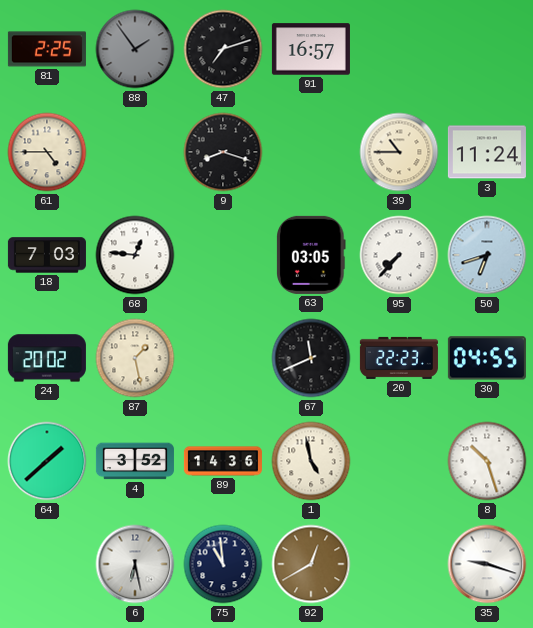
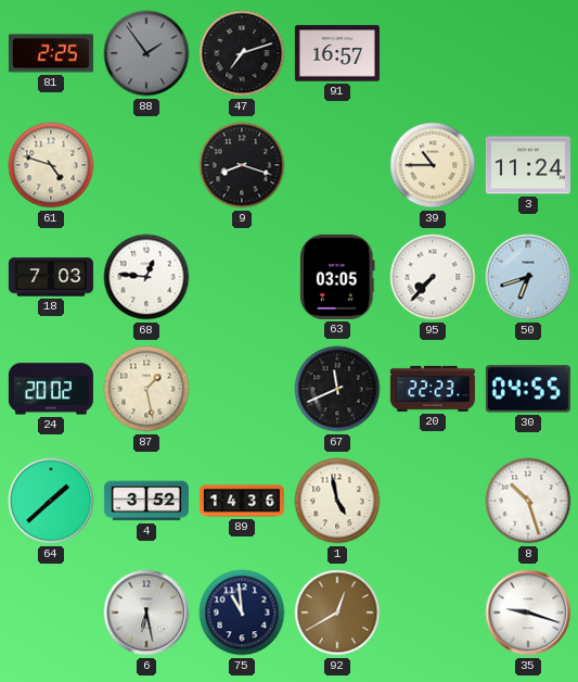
61: 4:45 -> 4:48 (51, 165)
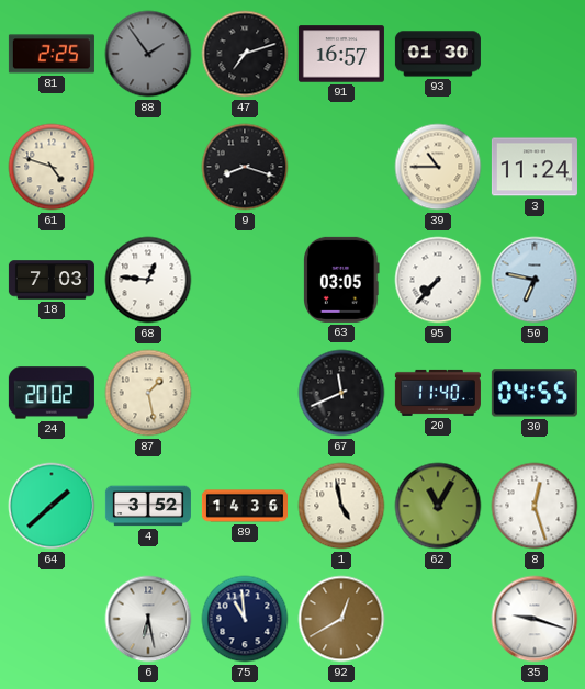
93: none -> 01:30 (438, 54)
50: 6:42 -> 6:47 (535, 280)
20: 22:23 -> 11:40 (438, 393)
62: none -> 11:05 (438, 506)
8: 10:27 -> 12:27 (535, 506)
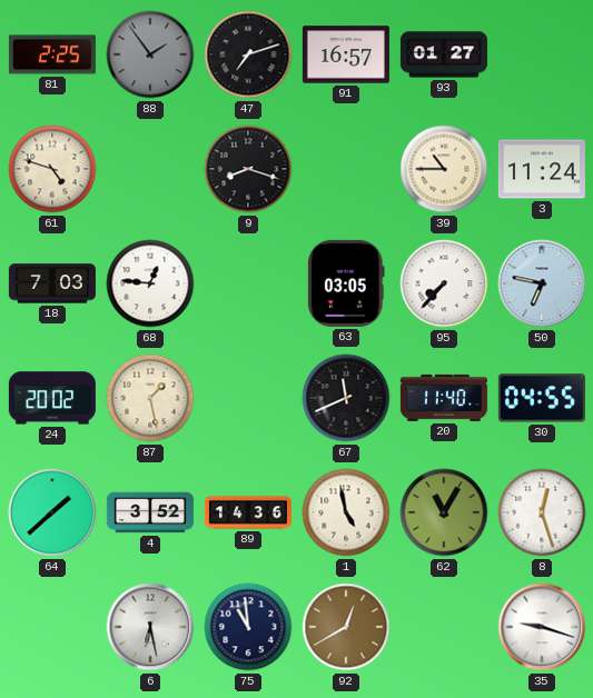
93: 01:30 -> 01:27 (444, 54)
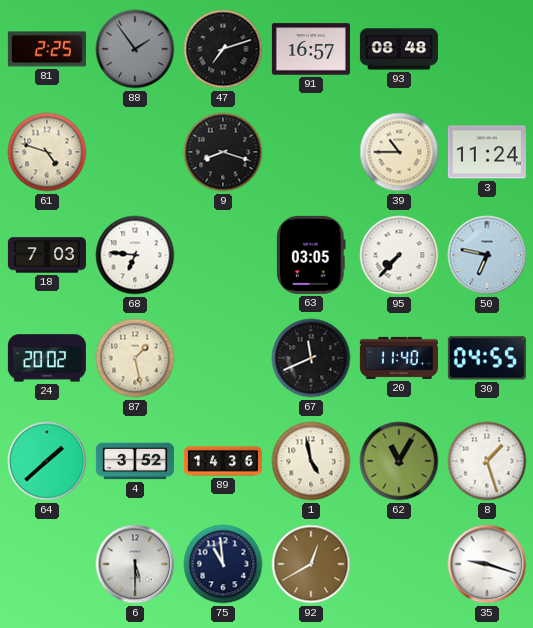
93: 01:27 -> 08:48 (399, 49)
68: 12:46 -> 6:46 (135, 255)
8: 12:27 -> 1:27 (487, 461)
6: 6:28 -> 5:30 (135, 564)
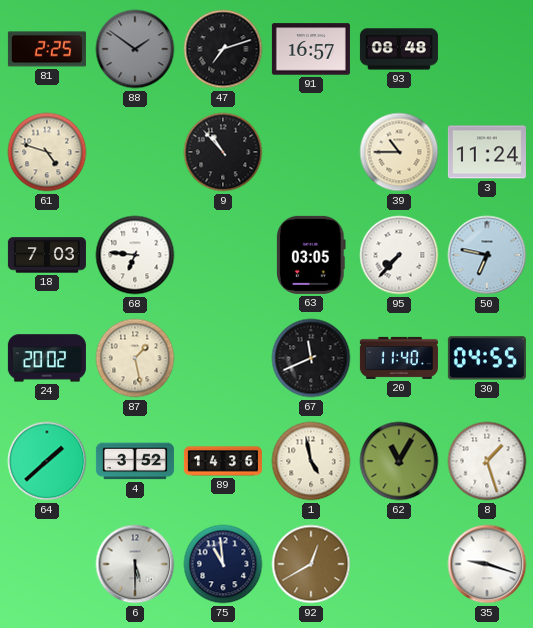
88: 1:54 -> 1:51 (135, 49)
9: 8:18 -> 10:53 (223, 152)
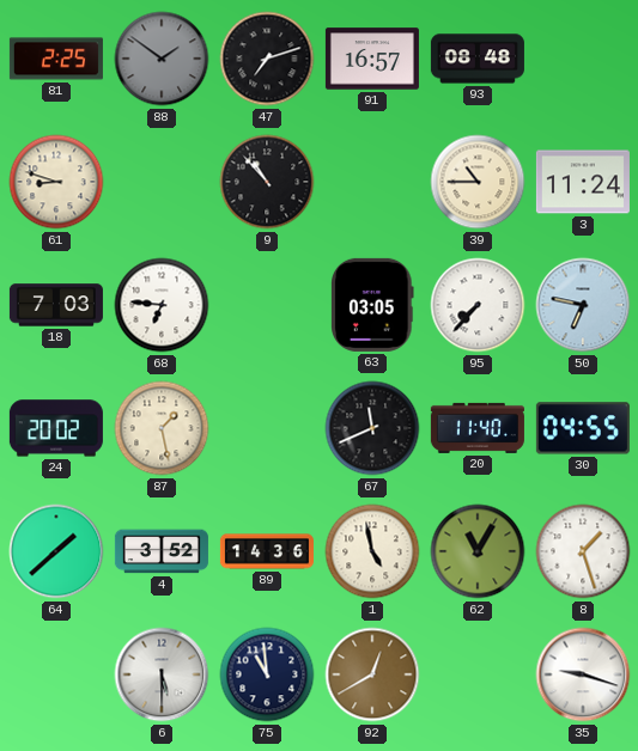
61: 4:48 -> 8:48 (56, 182)
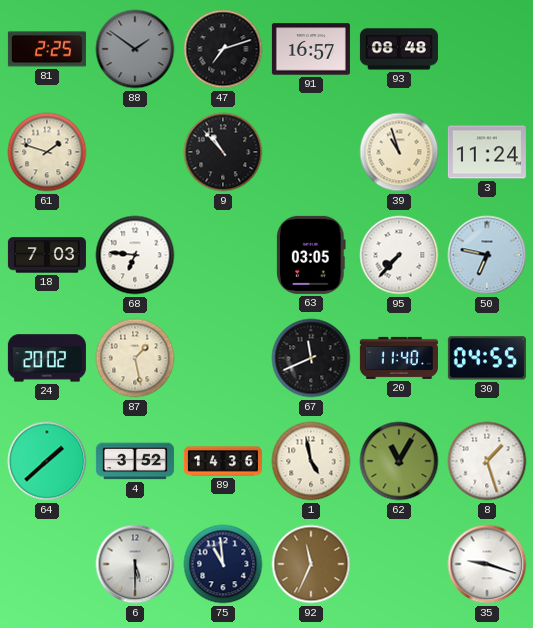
61: 8:48 -> 1:48 (47, 152)
39: 10:45 -> 10:57 (399, 152)
92: 12:40 -> 11:34 (311, 564)
